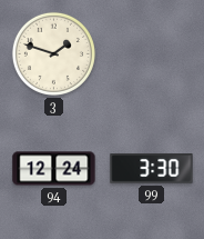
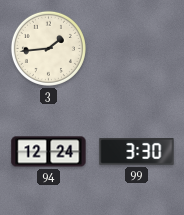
3: 1:48 -> 1:44 (48, 48)
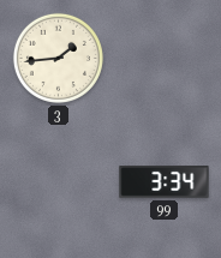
94: 12:24 -> none (49, 152)
99: 3:30 -> 3:34 (165, 182)
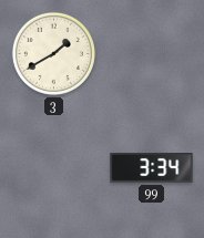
3: 1:44 -> 1:40 (53, 53)
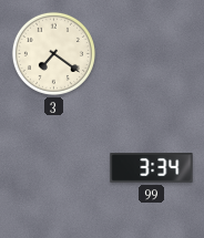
3: 1:40 -> 7:21 (53, 53)
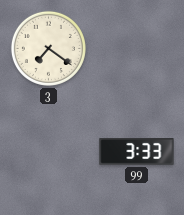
99: 3:34 -> 3:33 (137, 152)
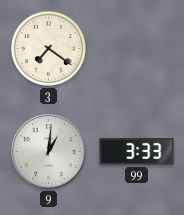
9: none -> 1:01 (49, 152)
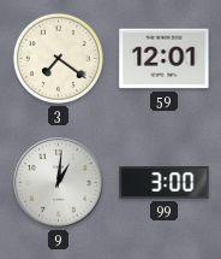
59: none -> 12:01 (165, 59)
99: 3:33 -> 3:00 (165, 183)
